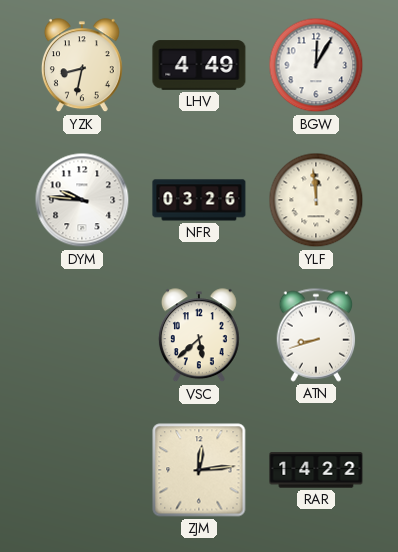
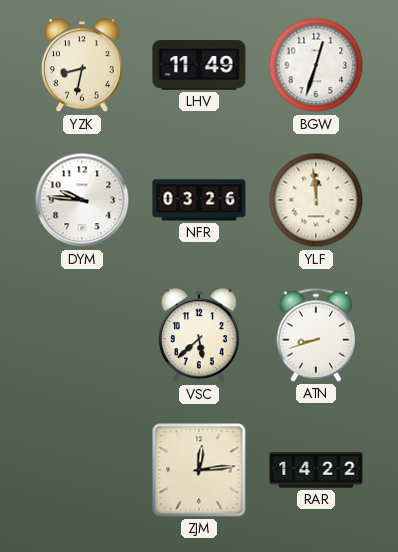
LHV: 4:49 -> 11:49 (199, 65)
BGW: 12:05 -> 12:33 (316, 65)
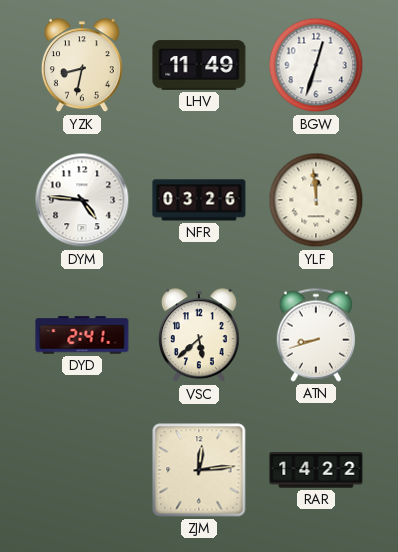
DYM: 9:46 -> 4:46 (82, 200)
DYD: none -> 2:41 (82, 335)
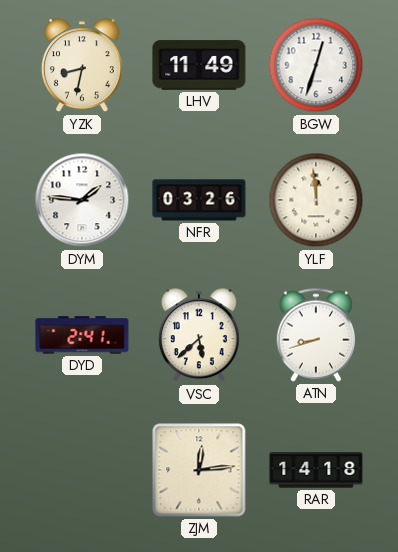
DYM: 4:46 -> 1:46 (82, 200)
RAR: 14:22 -> 14:18 (316, 470)
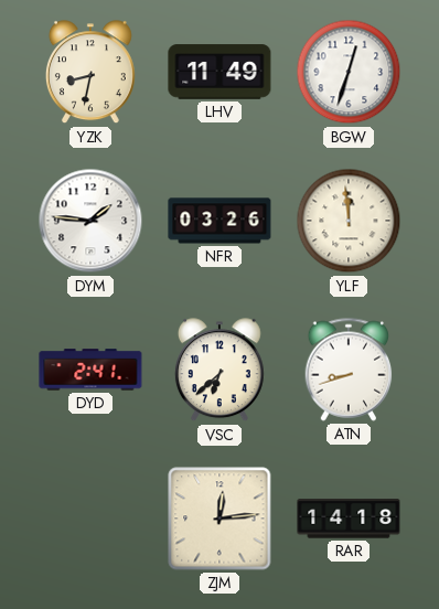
VSC: 5:38 -> 6:38 (219, 371)
